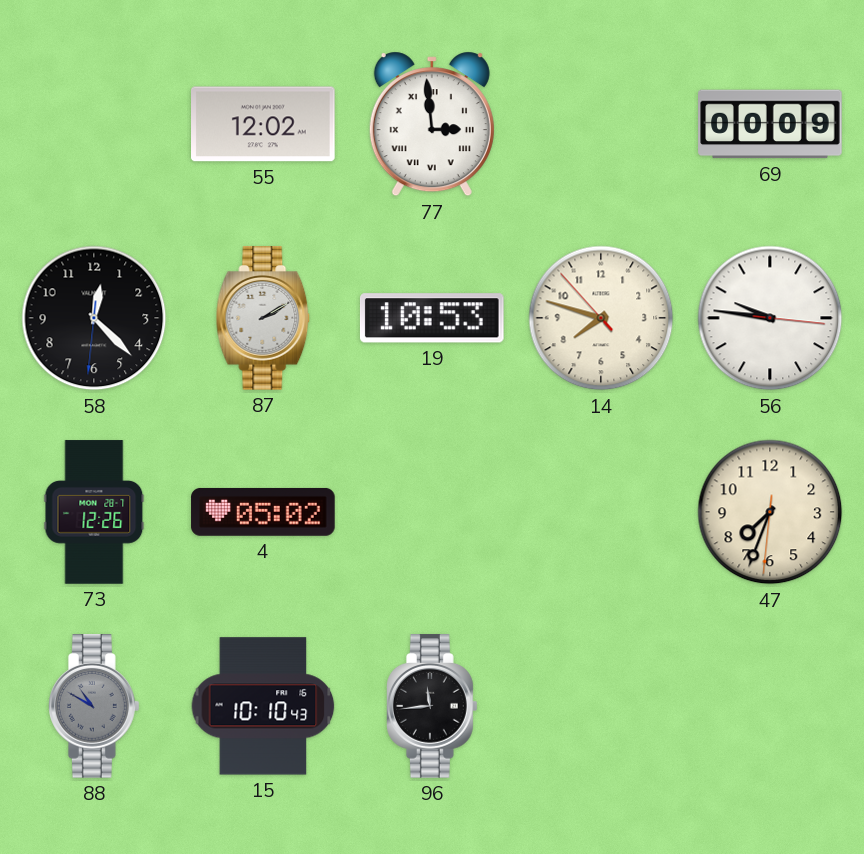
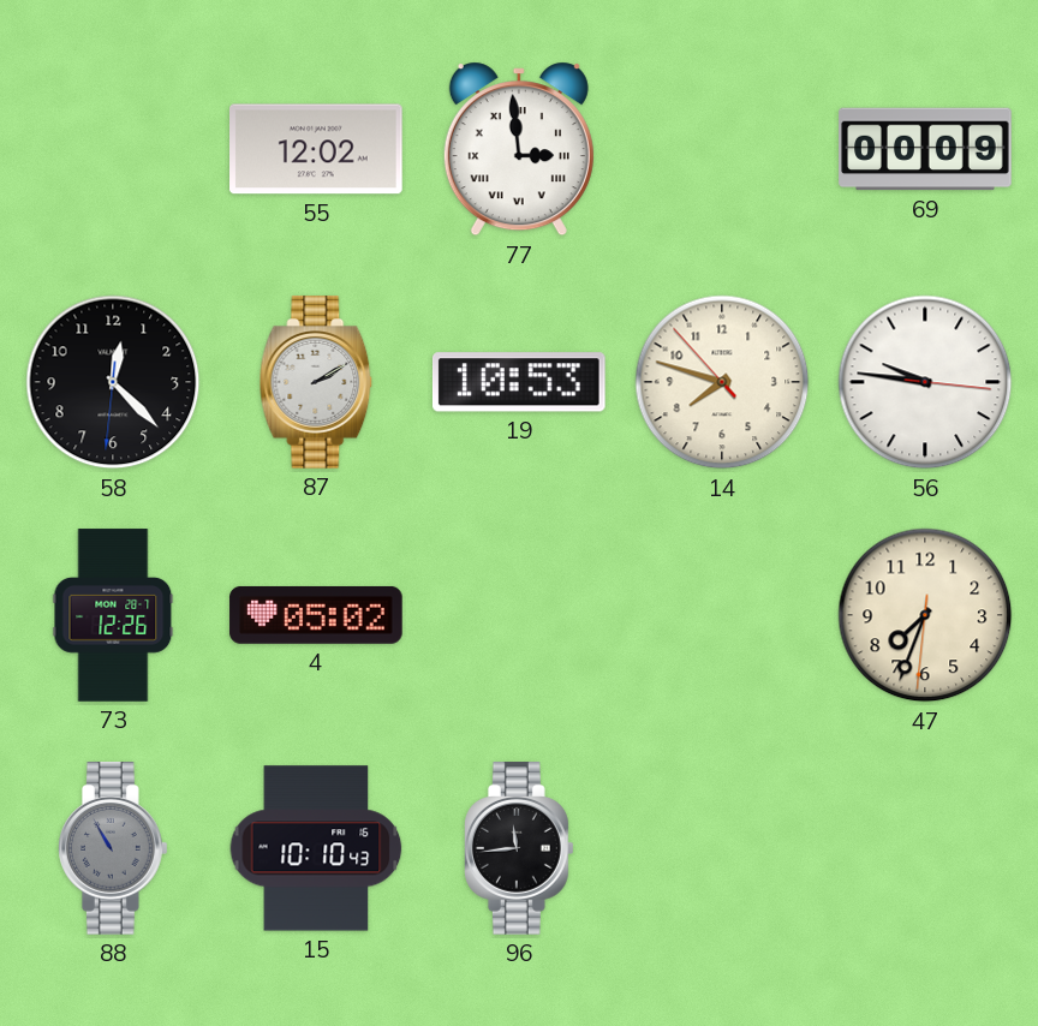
88: 10:50 -> 10:55 (114, 848)
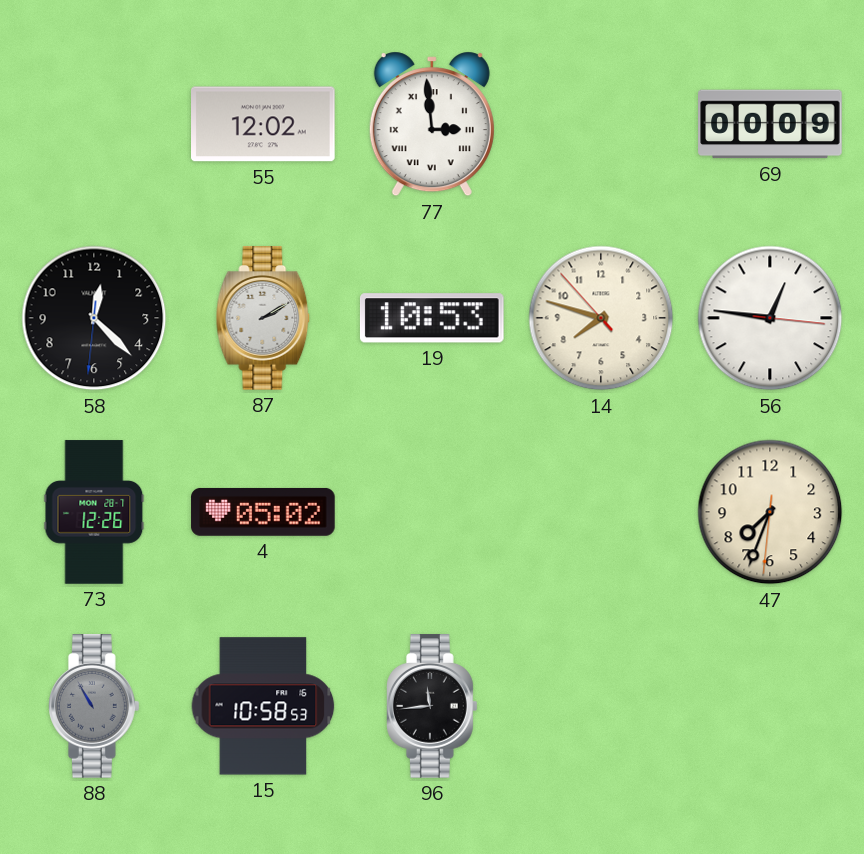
56: 9:46 -> 12:46 (770, 318)
15: 10:10 -> 10:58 (263, 706)
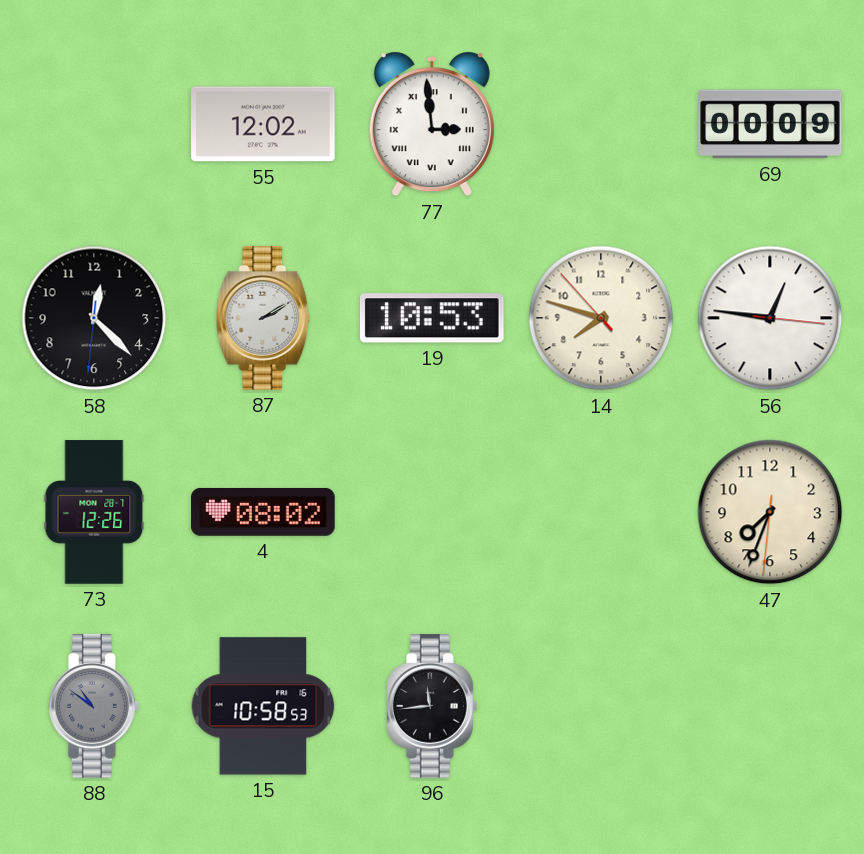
4: 05:02 -> 08:02 (263, 512)
88: 10:55 -> 10:51 (95, 706)
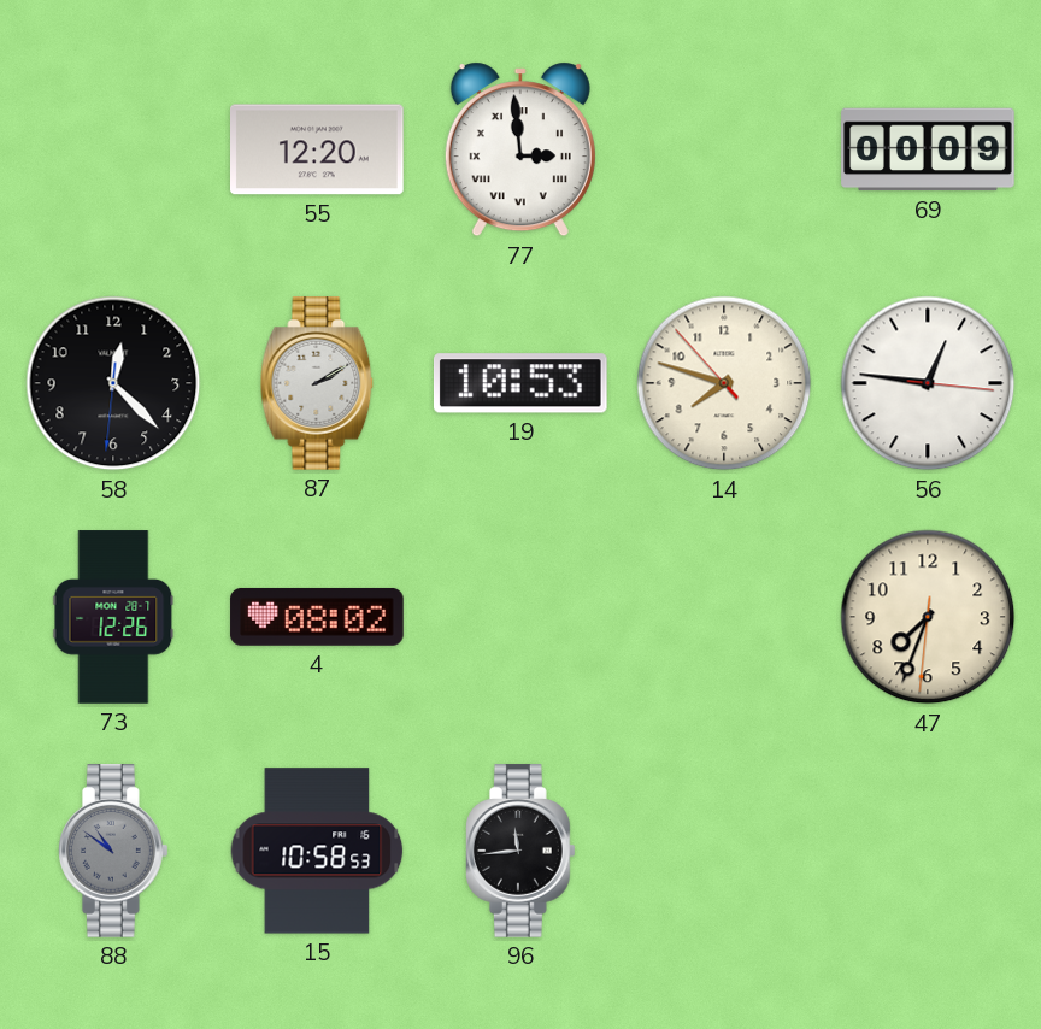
55: 12:02 -> 12:20 (318, 149)
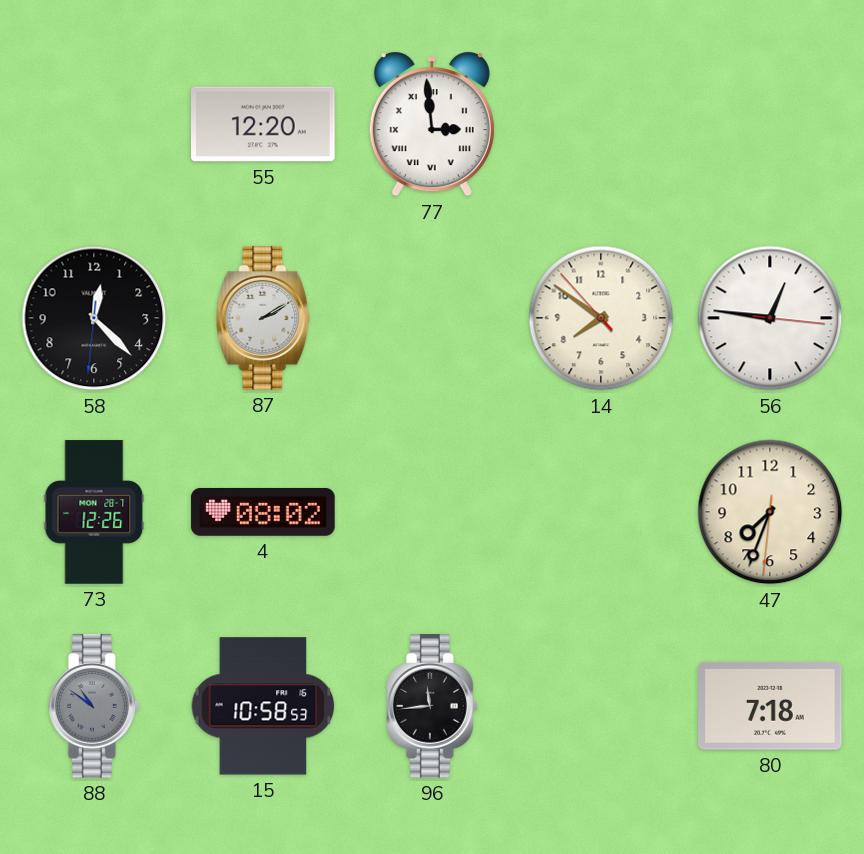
69: 00:09 -> none (928, 149)
19: 10:53 -> none (520, 383)
14: 7:47 -> 7:50 (601, 318)
80: none -> 7:18 (771, 706)
